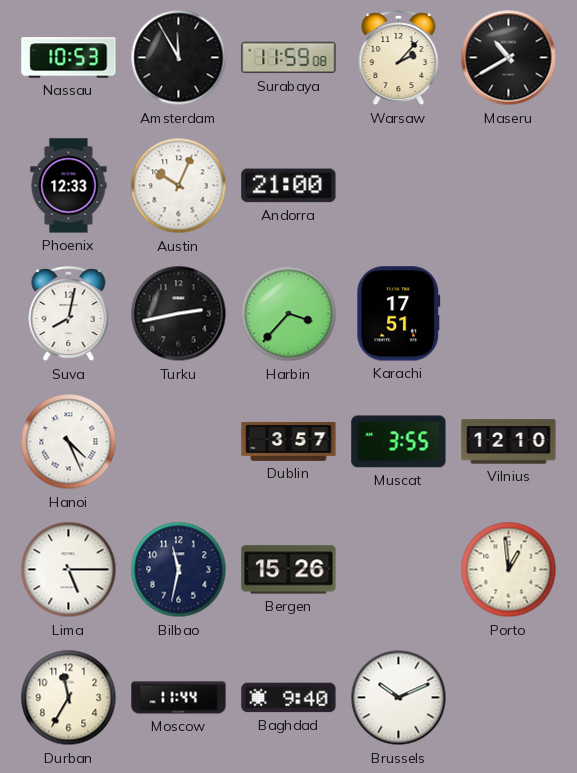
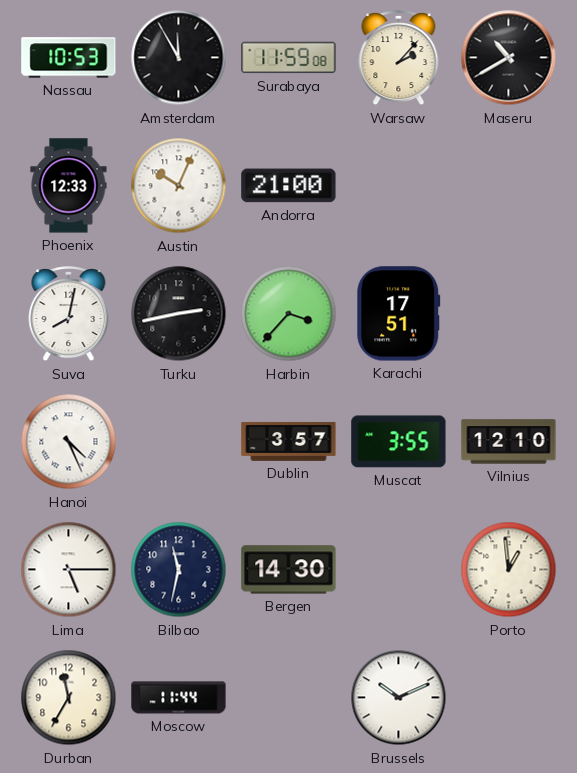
Bergen: 15:26 -> 14:30 (289, 570)
Baghdad: 9:40 -> none (289, 698)
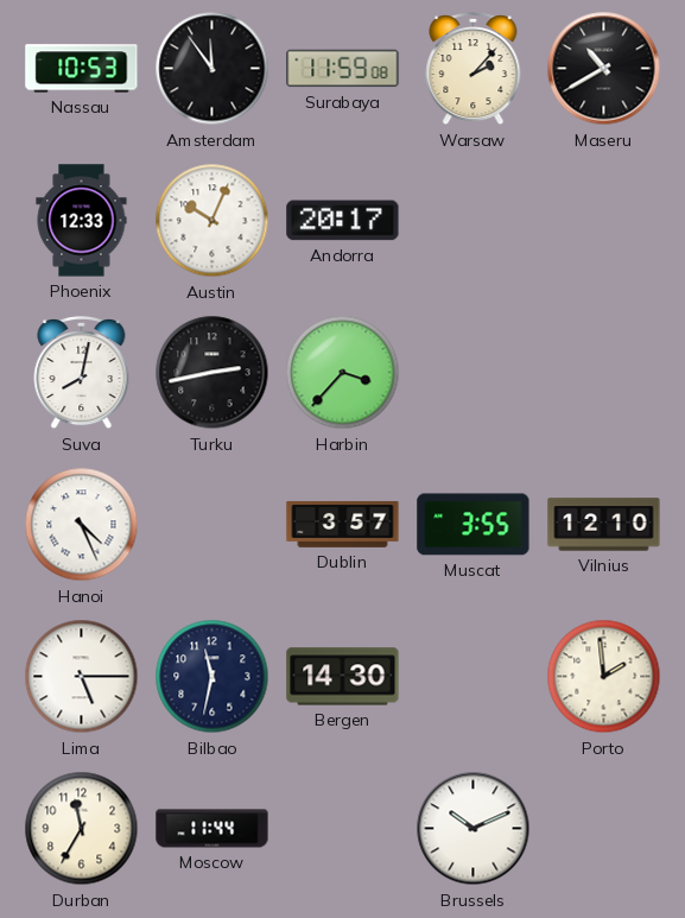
Amsterdam: 11:55 -> 11:54 (213, 69)
Andorra: 21:00 -> 20:17 (343, 221)
Karachi: 17:51 -> none (399, 314)
Porto: 12:59 -> 1:59 (604, 677)
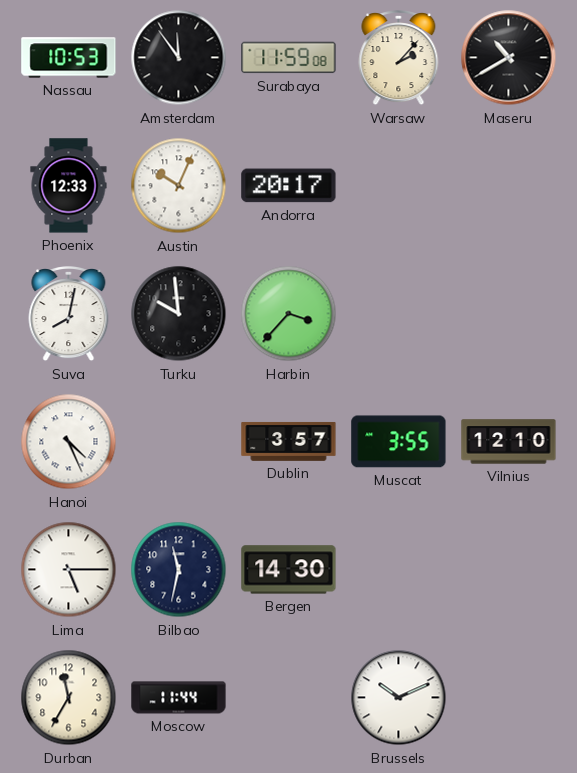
Turku: 2:43 -> 9:59 (179, 314)
Porto: 1:59 -> none (604, 677)
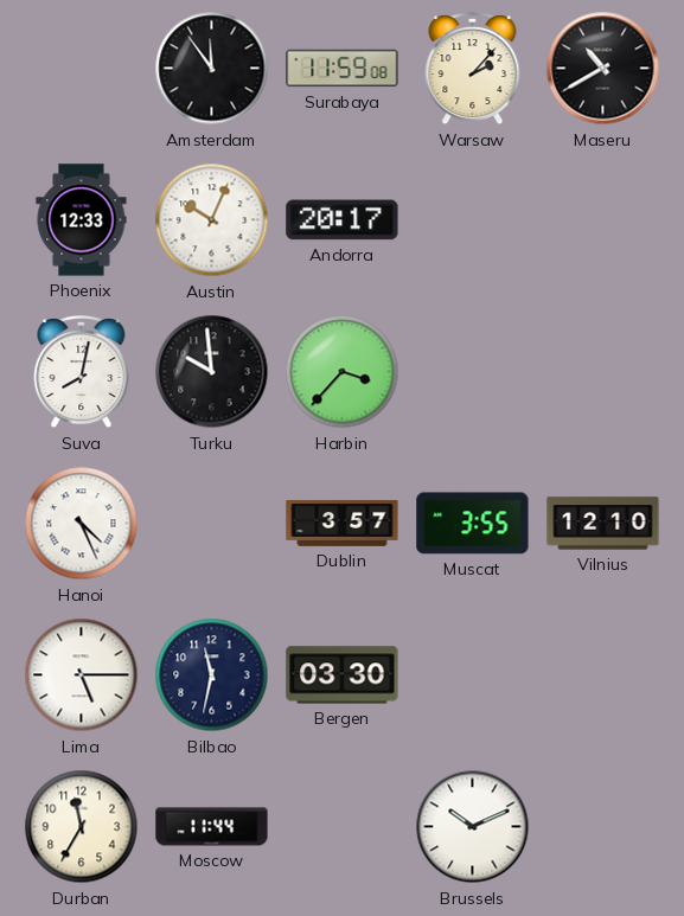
Nassau: 10:53 -> none (69, 58)
Bergen: 14:30 -> 03:30 (343, 675)
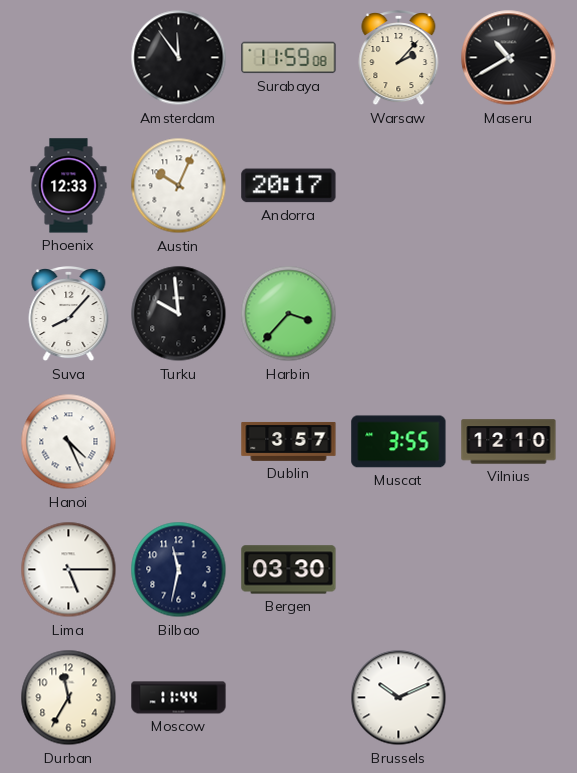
Suva: 8:02 -> 8:07 (69, 315)
